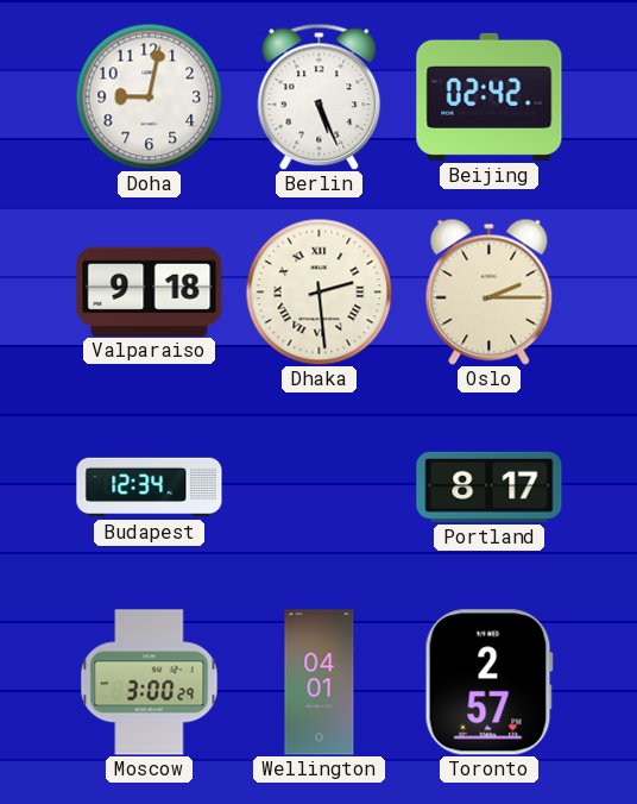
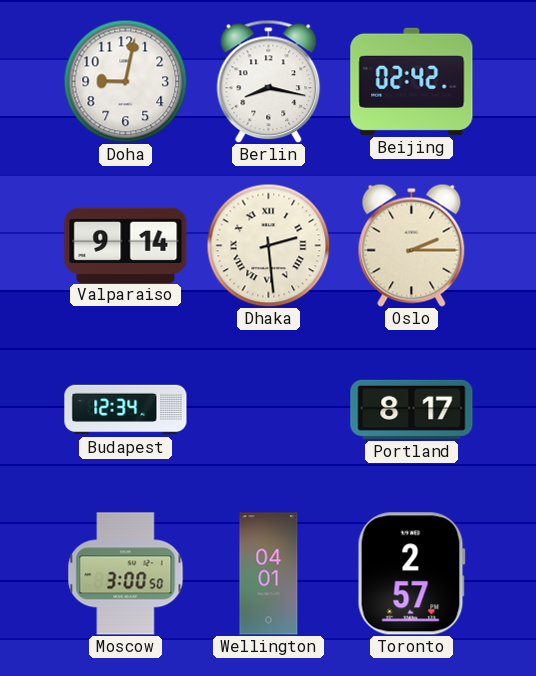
Berlin: 5:26 -> 8:17 (269, 81)
Valparaiso: 9:18 -> 9:14 (126, 245)
Moscow: 3:00:29 -> 3:00:50 (126, 574)
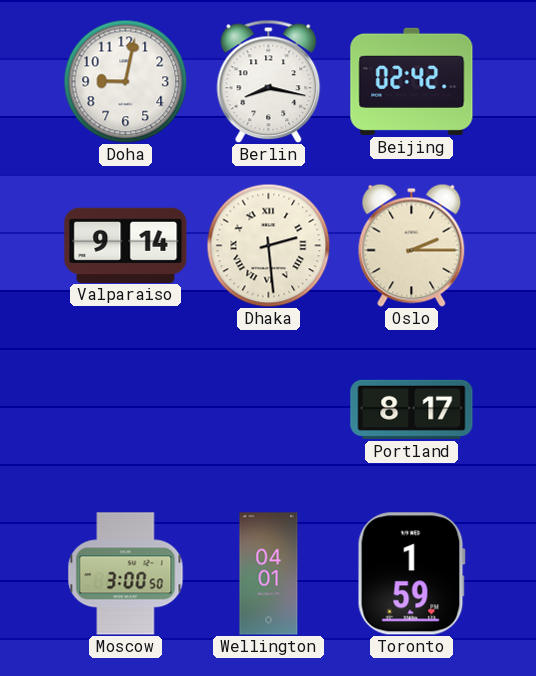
Budapest: 12:34 -> none (126, 410)
Toronto: 2:57 -> 1:59 (411, 574)
